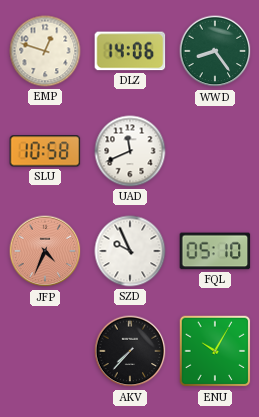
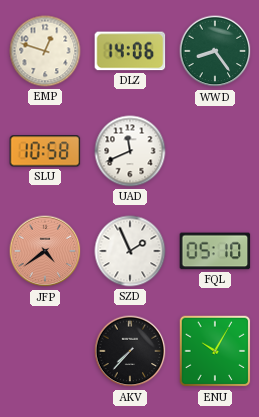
JFP: 4:34 -> 4:39 (45, 251)
SZD: 9:56 -> 1:56 (130, 251)
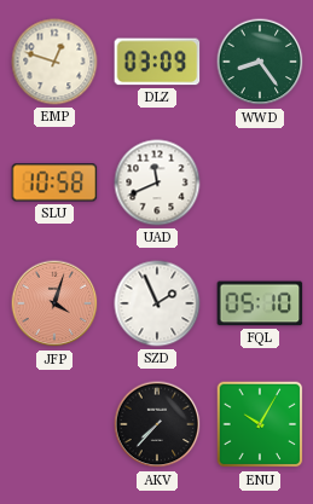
DLZ: 14:06 -> 03:09 (157, 62)
JFP: 4:39 -> 4:03 (54, 303)
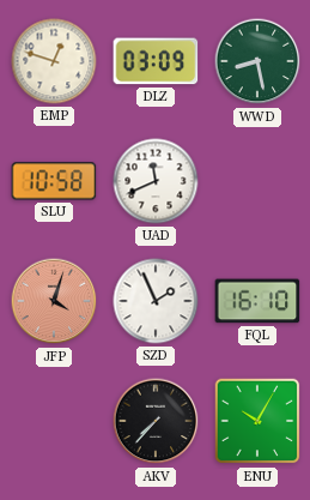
WWD: 8:24 -> 8:28 (257, 61)
FQL: 05:10 -> 16:10 (257, 301)
